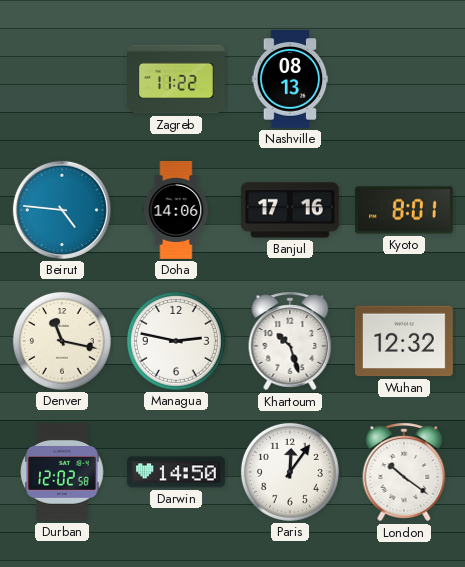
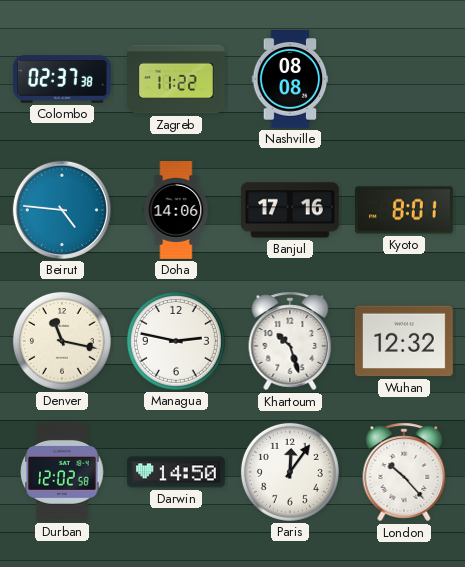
Colombo: none -> 02:37 (63, 79)
Nashville: 08:13 -> 08:08 (290, 80)
London: 10:21 -> 10:23 (404, 472)
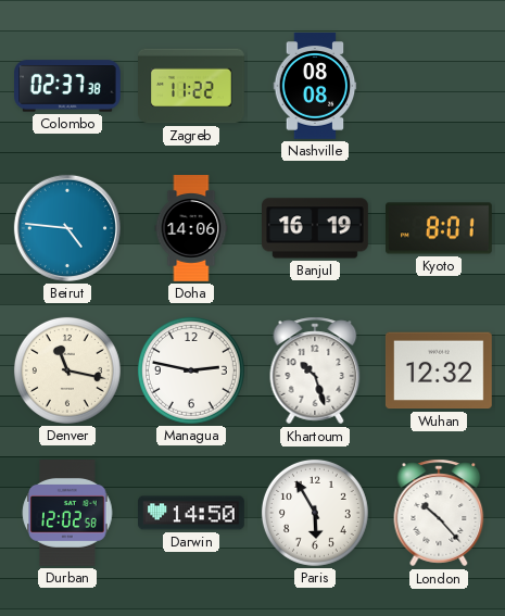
Banjul: 17:16 -> 16:19 (316, 228)
Paris: 12:06 -> 5:55 (315, 513)
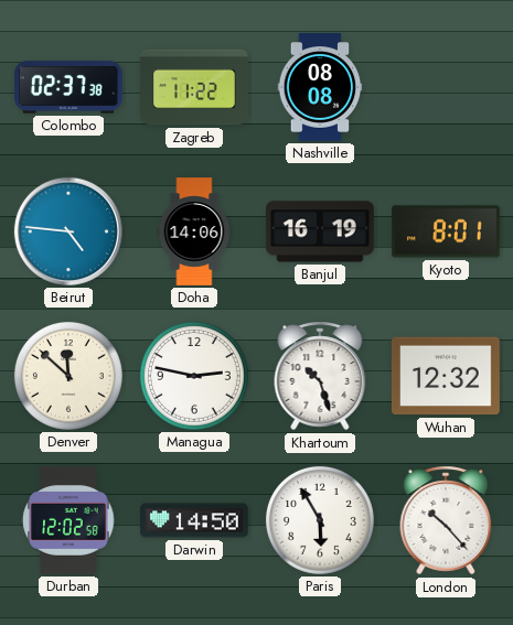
Denver: 11:17 -> 11:52 (68, 376)
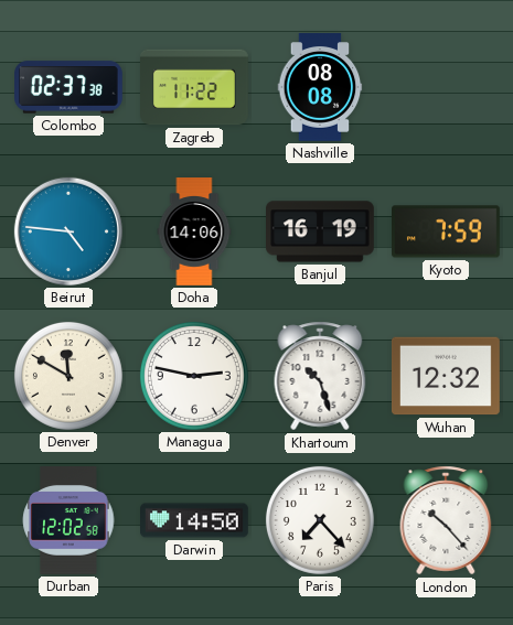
Kyoto: 8:01 -> 7:59 (447, 231)
Denver: 11:52 -> 11:50 (68, 376)
Paris: 5:55 -> 7:23 (320, 520)
